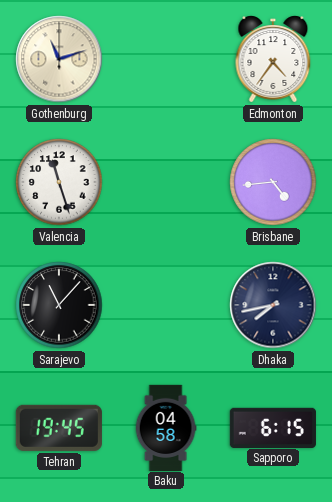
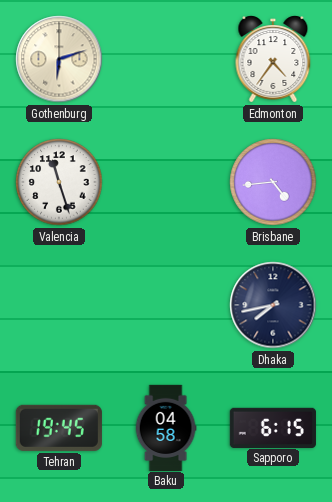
Gothenburg: 11:12 -> 6:12 (59, 59)
Sarajevo: 11:07 -> none (59, 305)
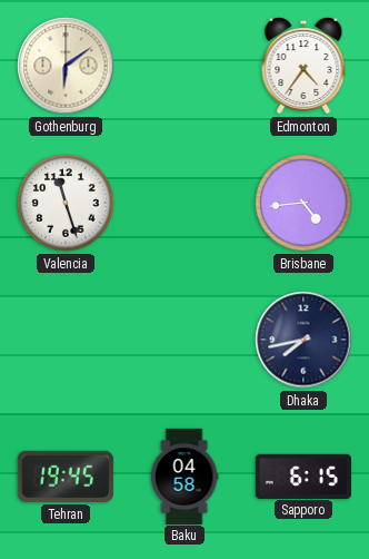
Gothenburg: 6:12 -> 6:09 (66, 66)
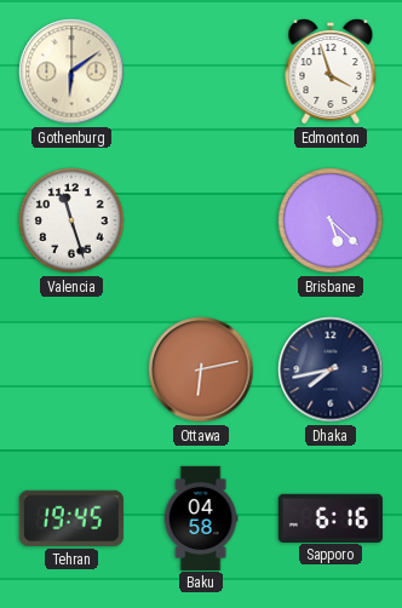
Edmonton: 4:36 -> 3:57 (331, 71)
Brisbane: 4:44 -> 5:22 (331, 220)
Ottawa: none -> 6:13 (201, 369)
Sapporo: 6:15 -> 6:16 (331, 517)
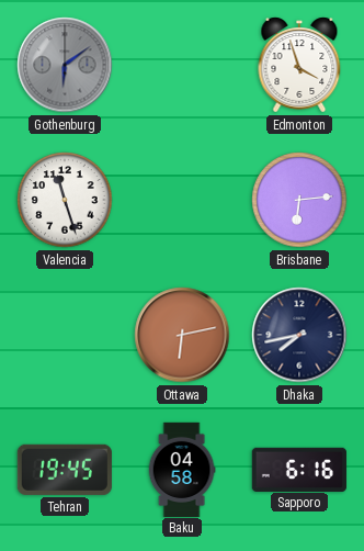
Gothenburg dial: cream -> grey (65, 65)
Brisbane: 5:22 -> 6:14 (299, 200)
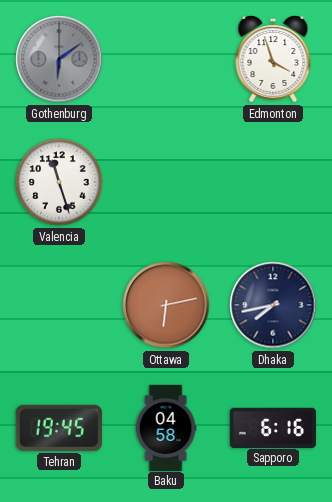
Brisbane: 6:14 -> none (299, 200)
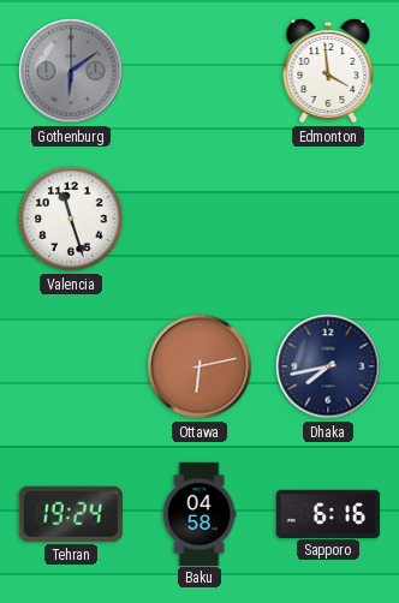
Edmonton: 3:57 -> 3:59 (328, 71)
Tehran: 19:45 -> 19:24 (71, 514)
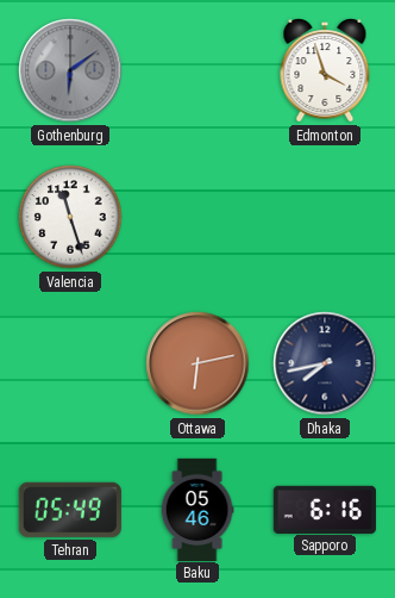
Edmonton: 3:59 -> 3:57 (325, 70)
Tehran: 19:24 -> 05:49 (70, 510)
Baku: 04:58 -> 05:46 (197, 509)
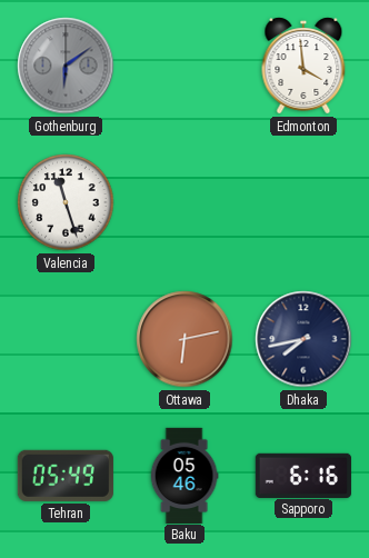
Edmonton: 3:57 -> 3:59 (303, 66)
